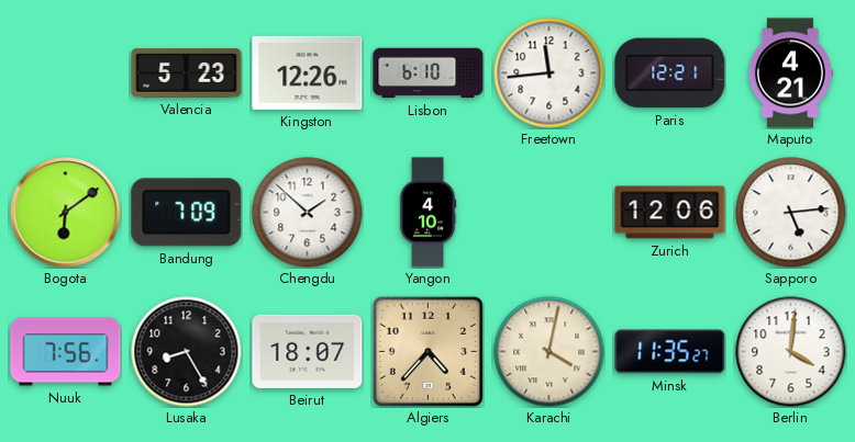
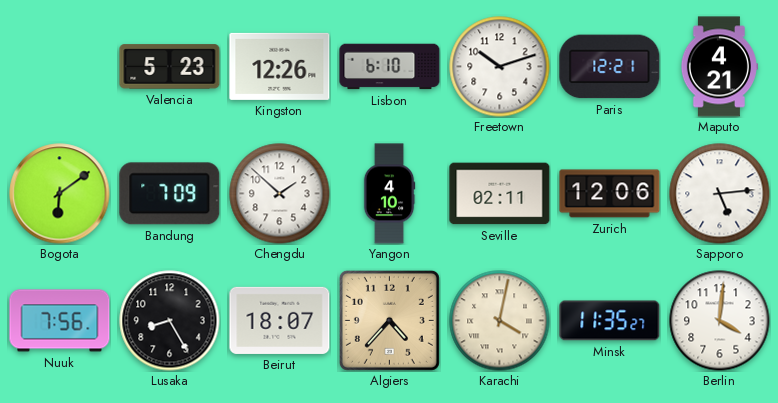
Freetown: 11:44 -> 10:12 (500, 67)
Seville: none -> 02:11 (500, 194)
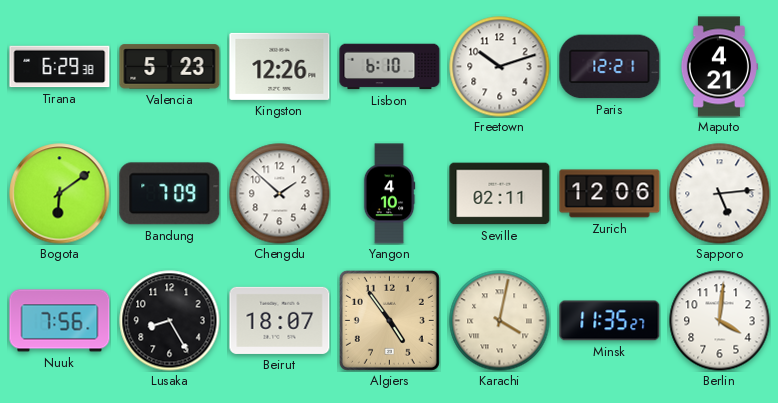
Tirana: none -> 6:29 (60, 67)
Algiers: 4:37 -> 4:54 (389, 320)
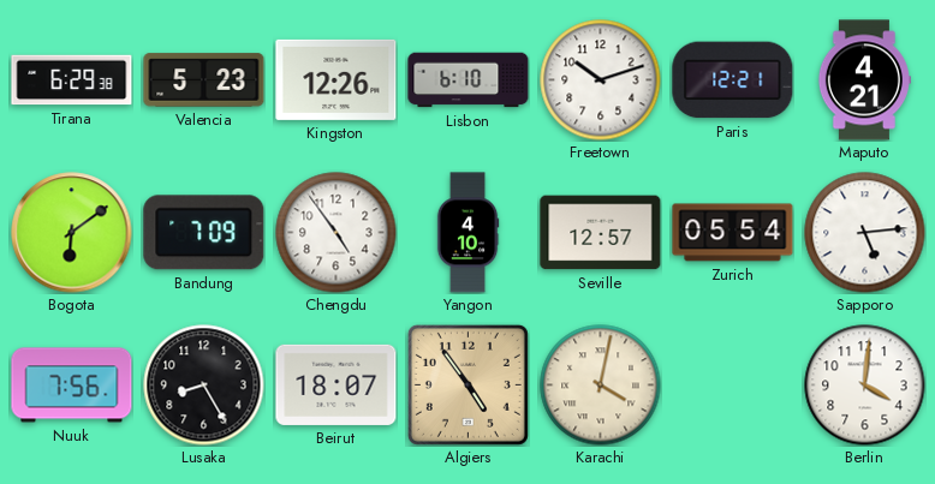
Chengdu: 1:52 -> 4:54 (337, 233)
Seville: 02:11 -> 12:57 (601, 233)
Zurich: 12:06 -> 05:54 (733, 233)
Minsk: 11:35 -> none (610, 321)
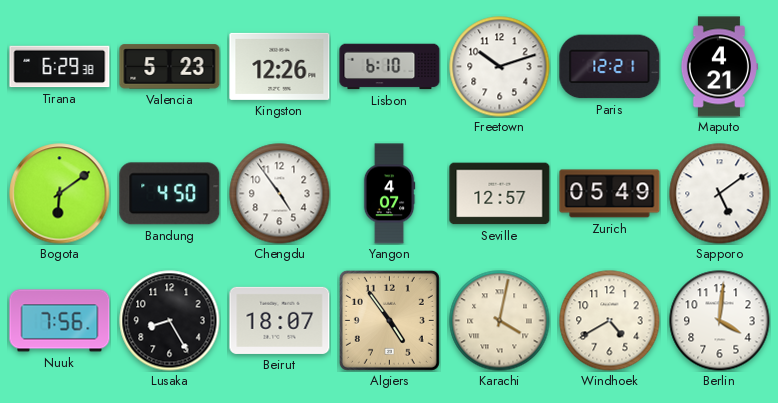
Bandung: 7:09 -> 4:50 (170, 194)
Yangon: 4:10 -> 4:07 (389, 194)
Zurich: 05:54 -> 05:49 (610, 194)
Sapporo: 5:14 -> 5:09 (720, 194)
Windhoek: none -> 4:40 (610, 321)
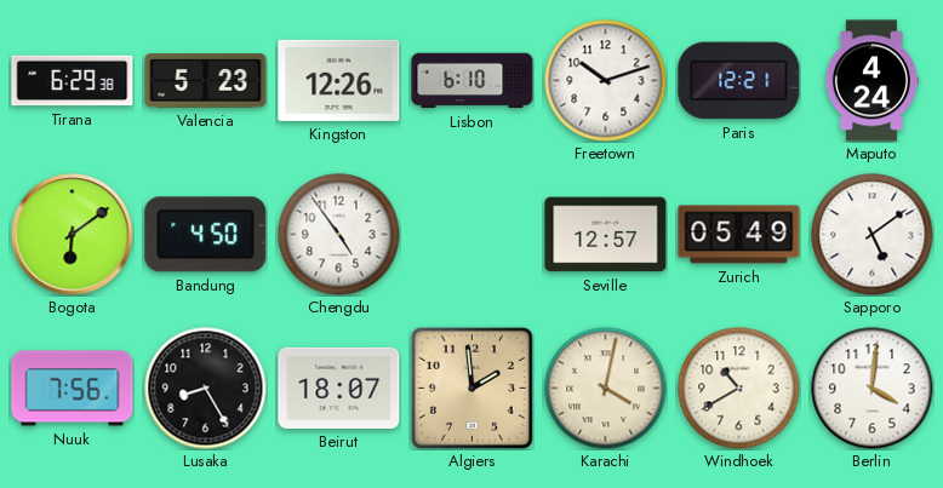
Maputo: 4:21 -> 4:24 (871, 81)
Yangon: 4:07 -> none (389, 194)
Algiers: 4:54 -> 1:59 (471, 387)
Windhoek: 4:40 -> 10:40 (739, 389)
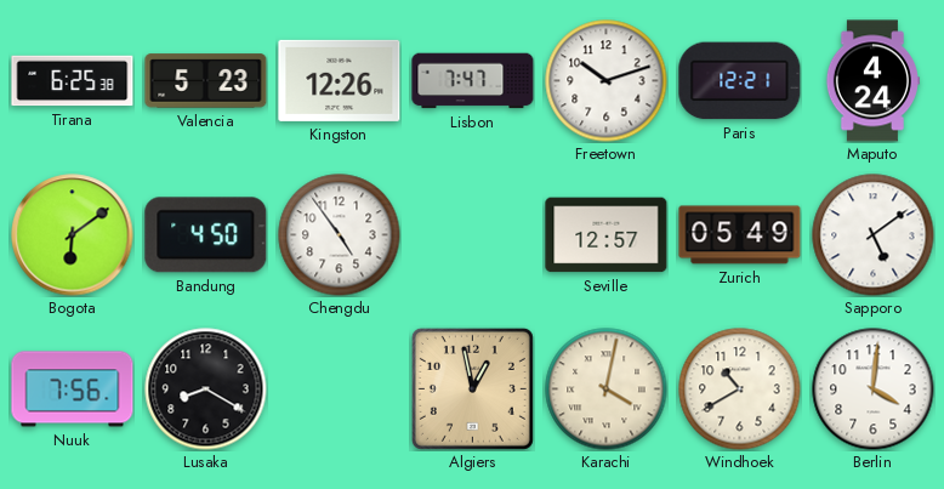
Tirana: 6:29 -> 6:25 (73, 81)
Lisbon: 6:10 -> 7:47 (473, 81)
Lusaka: 8:25 -> 8:20 (206, 390)
Beirut: 18:07 -> none (339, 387)
Algiers: 1:59 -> 12:58 (472, 388)
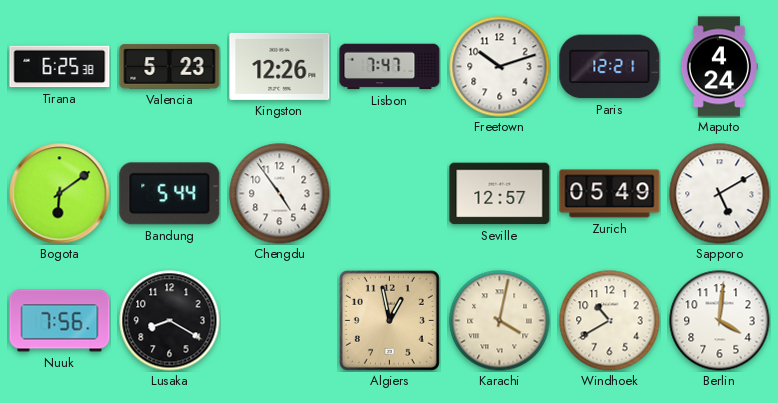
Bandung: 4:50 -> 5:44 (170, 194)
Sapporo: 5:09 -> 5:10 (720, 194)
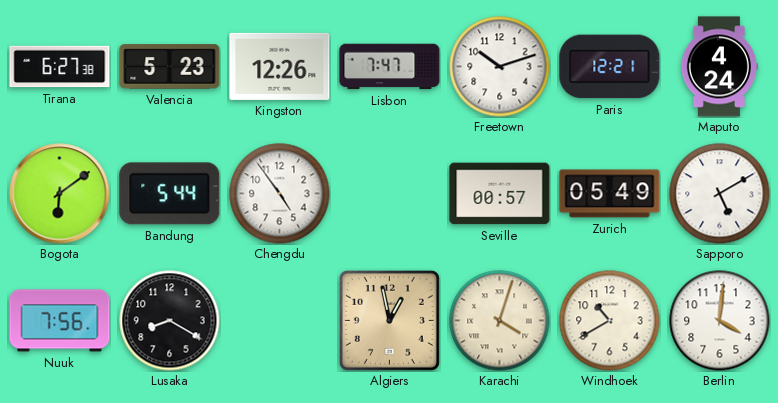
Tirana: 6:25 -> 6:27 (60, 67)
Seville: 12:57 -> 00:57 (500, 194)
Karachi: 4:02 -> 4:03 (500, 321)
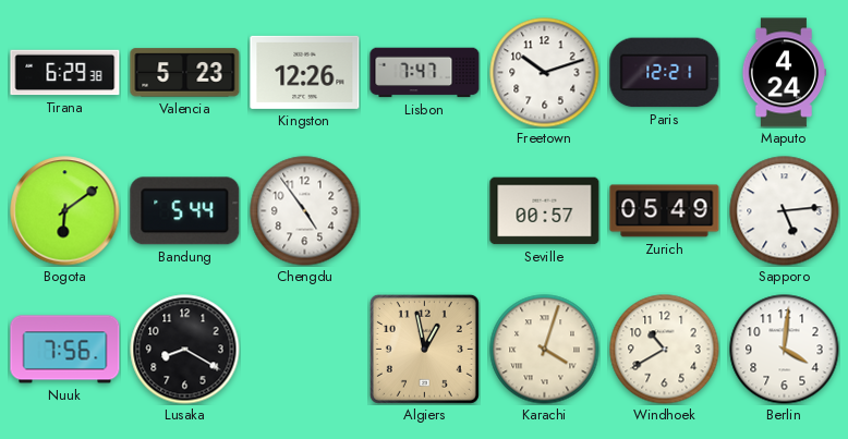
Tirana: 6:27 -> 6:29 (65, 73)
Sapporo: 5:10 -> 5:14 (785, 211)
